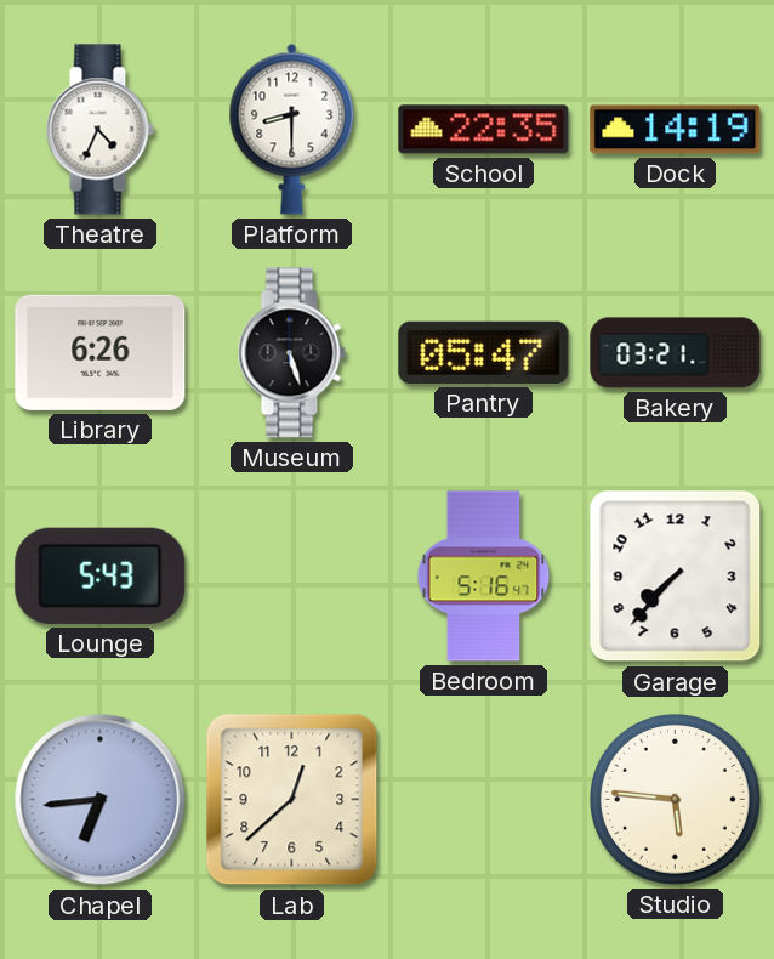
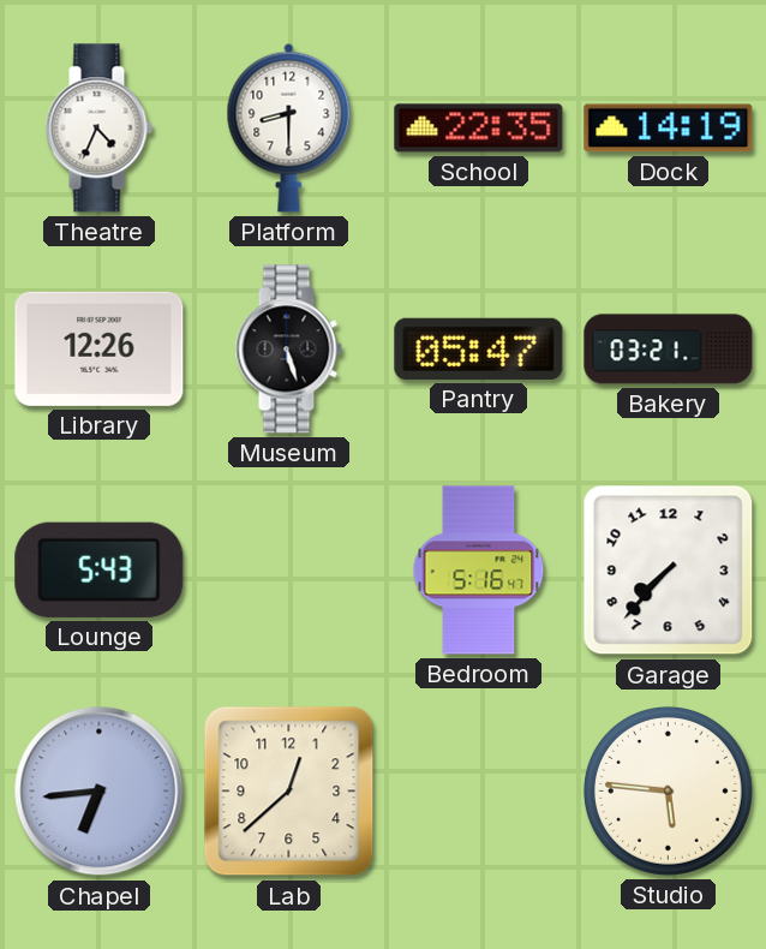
Library: 6:26 -> 12:26 (100, 348)
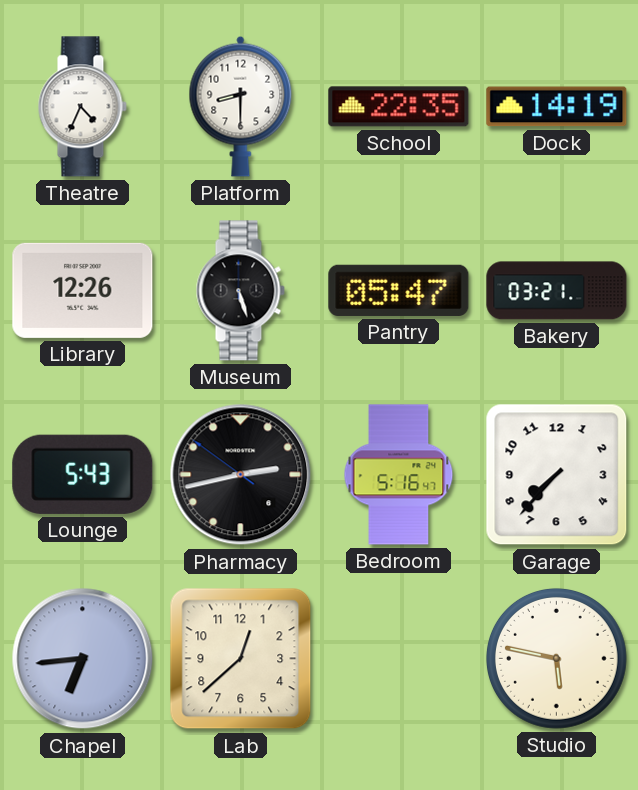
Pharmacy: none -> 2:42 (241, 475)
Studio: 5:46 -> 5:47 (556, 658)
